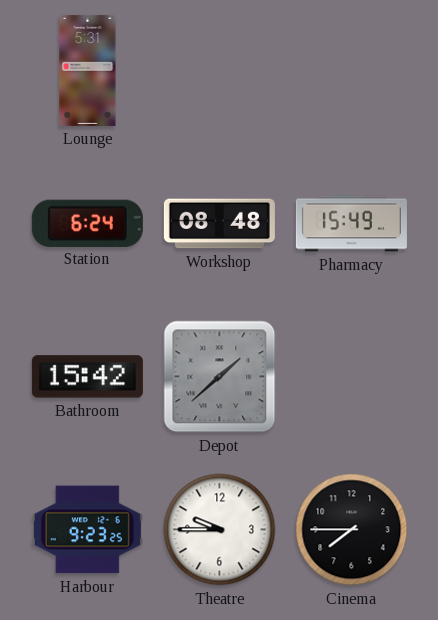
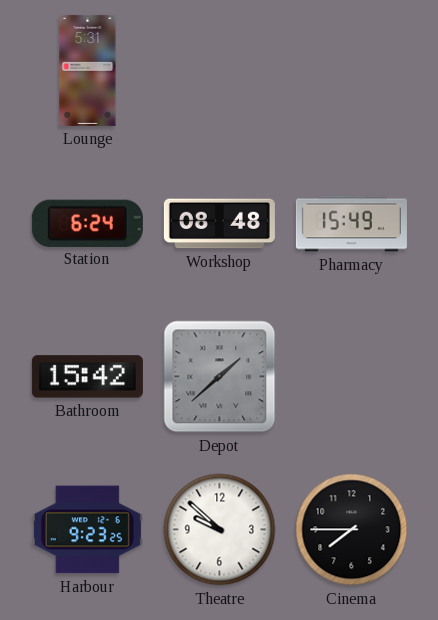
Theatre: 9:45 -> 9:52 (220, 530)
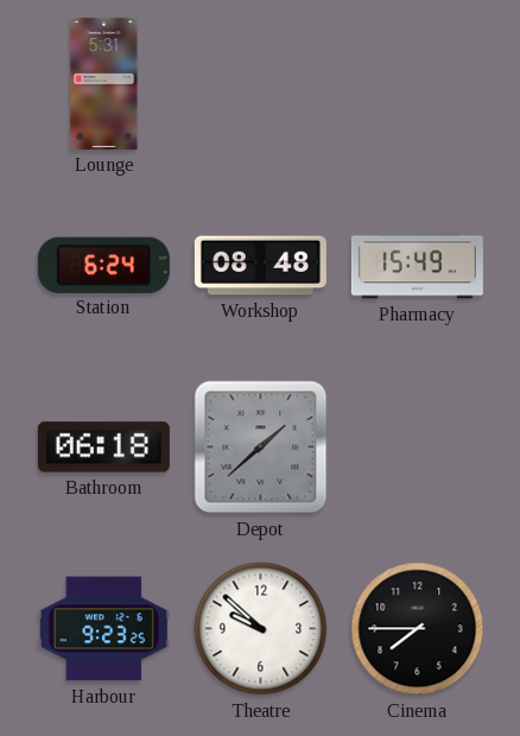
Bathroom: 15:42 -> 06:18 (103, 448)
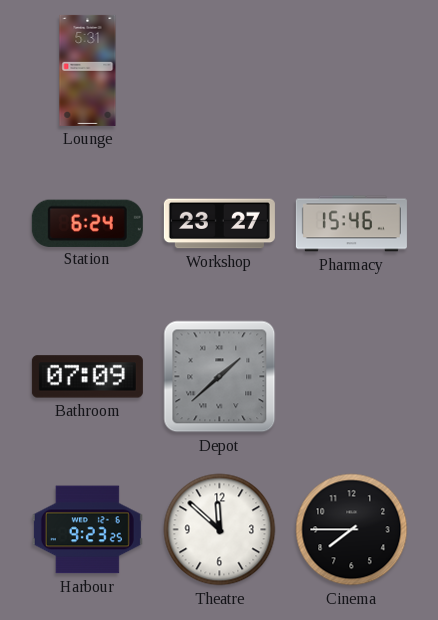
Workshop: 08:48 -> 23:27 (219, 224)
Pharmacy: 15:49 -> 15:46 (351, 224)
Bathroom: 06:18 -> 07:09 (87, 377)
Theatre: 9:52 -> 11:52 (220, 530)
